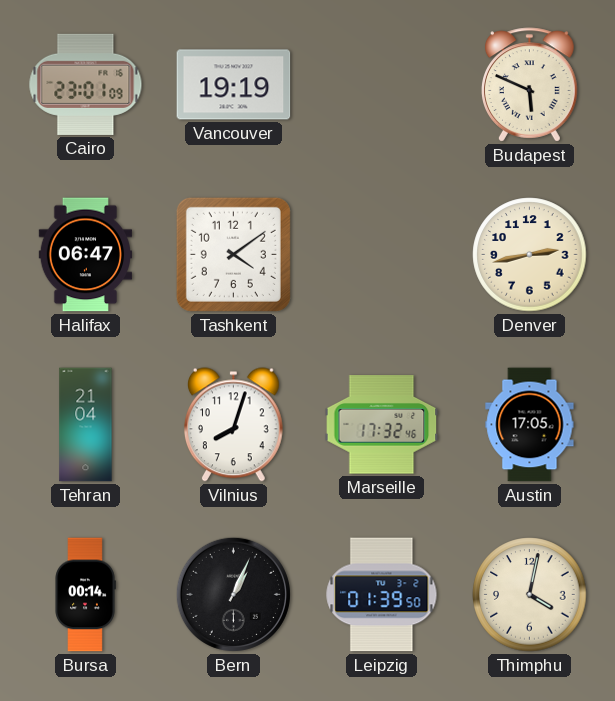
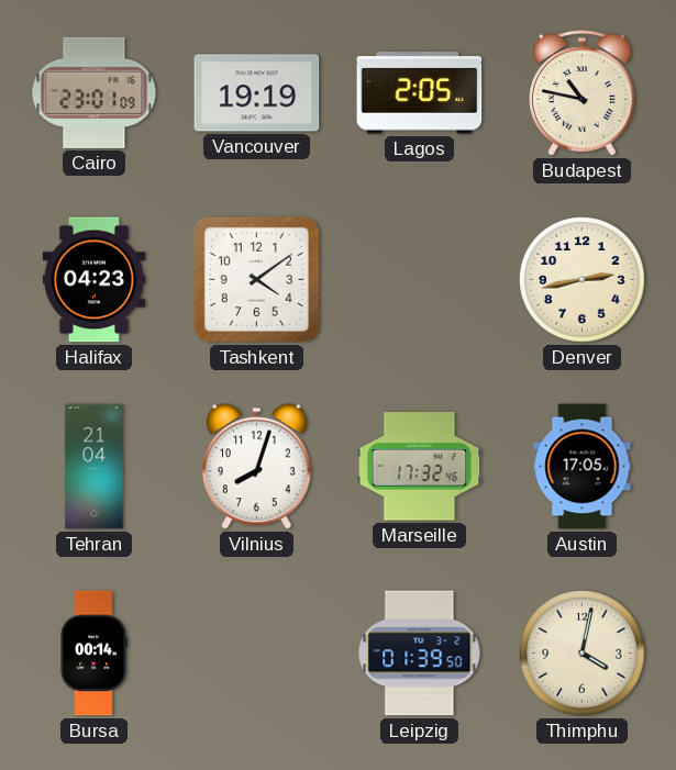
Lagos: none -> 2:05 (420, 93)
Budapest: 5:49 -> 10:47 (583, 93)
Halifax: 06:47 -> 04:23 (95, 280)
Bern: 1:04 -> none (233, 594)
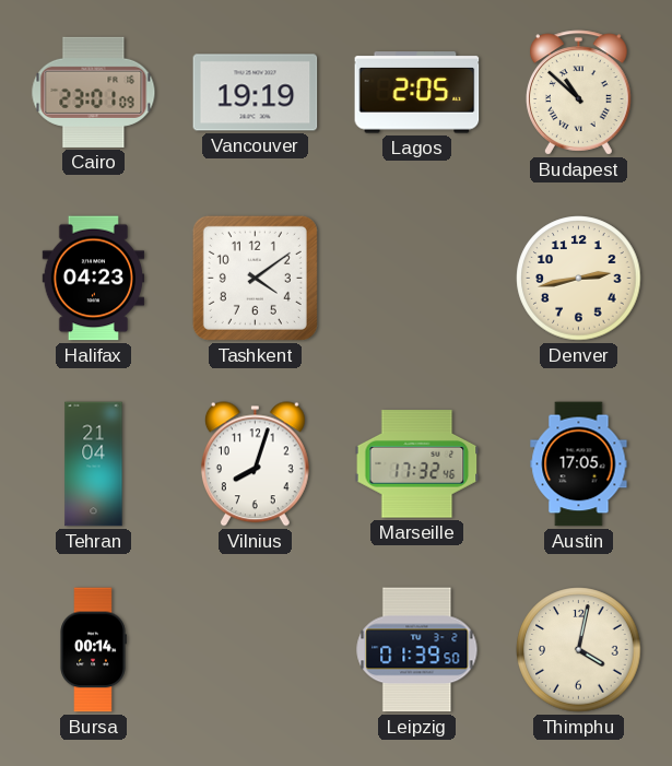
Budapest: 10:47 -> 10:52 (579, 93)
